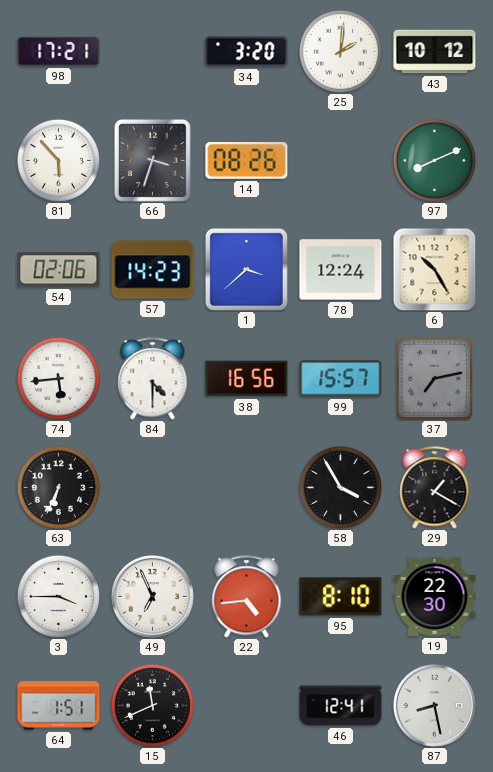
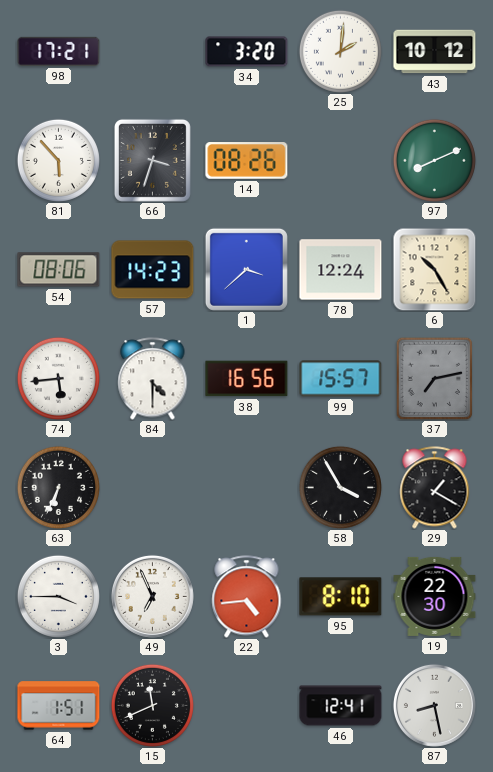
54: 02:06 -> 08:06 (59, 270)
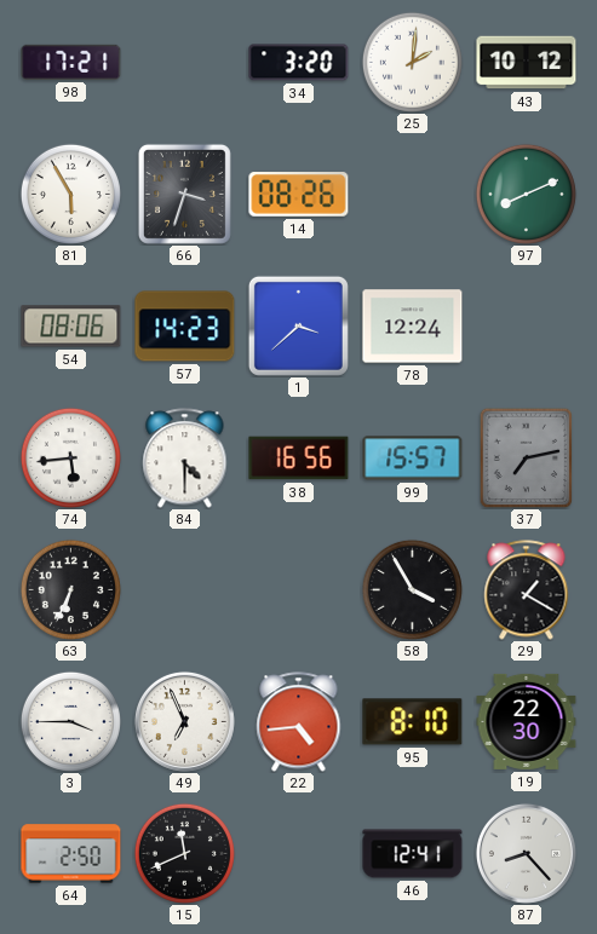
81: 5:53 -> 5:55 (70, 194)
6: 10:25 -> none (434, 269)
64: 1:51 -> 2:50 (71, 854)
87: 8:28 -> 8:23 (526, 853)
